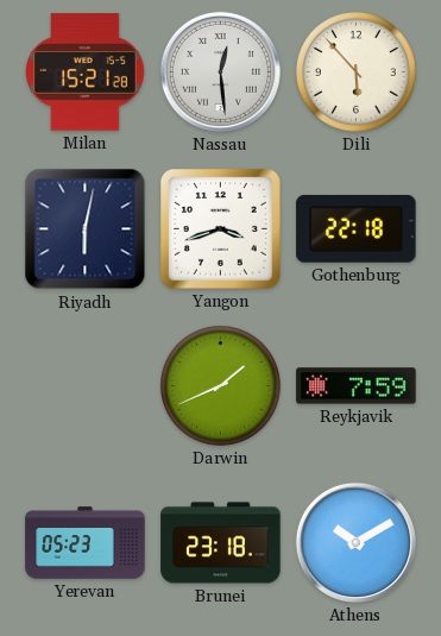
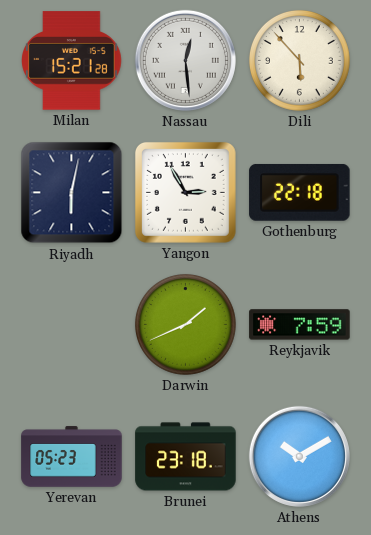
Yangon: 3:42 -> 2:55 (185, 192)
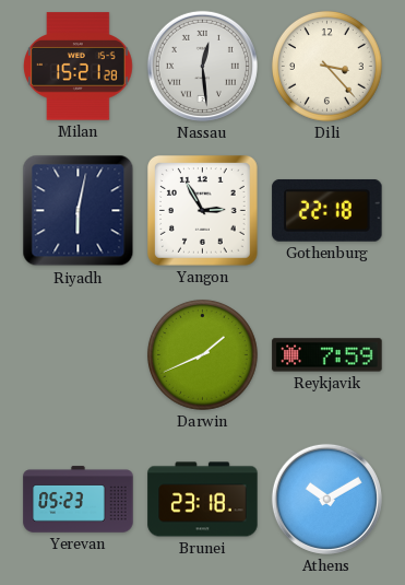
Dili: 5:53 -> 3:23 (326, 66)
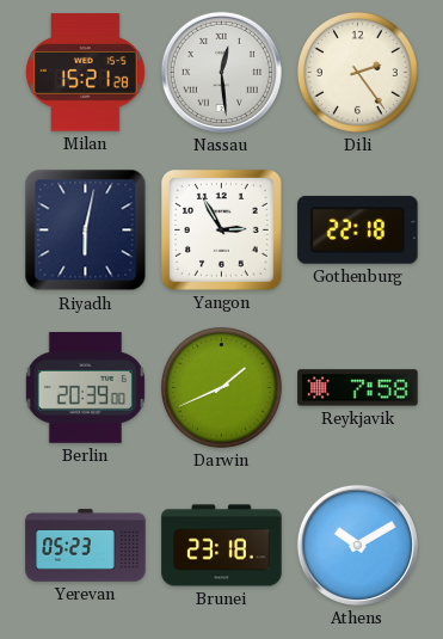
Dili: 3:23 -> 2:24 (357, 72)
Berlin: none -> 20:39 (85, 387)
Reykjavik: 7:59 -> 7:58 (358, 388)
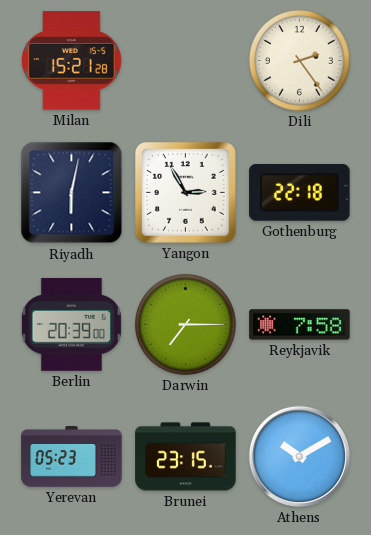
Nassau: 12:29 -> none (221, 72)
Darwin: 1:41 -> 7:15 (185, 324)
Brunei: 23:18 -> 23:15 (186, 457)
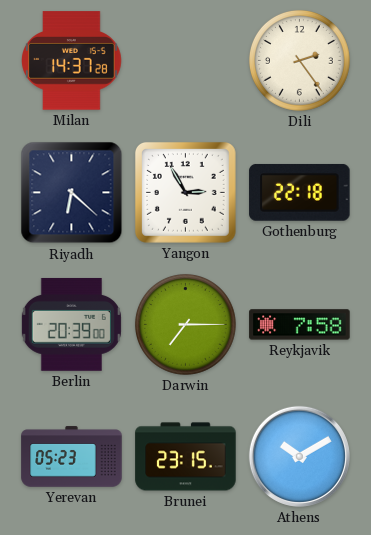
Milan: 15:21 -> 14:37 (72, 61)
Riyadh: 6:02 -> 6:22 (72, 193)
